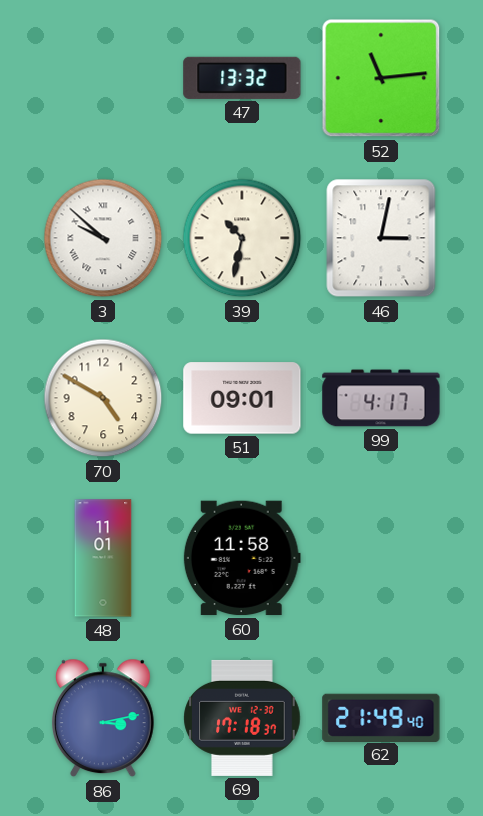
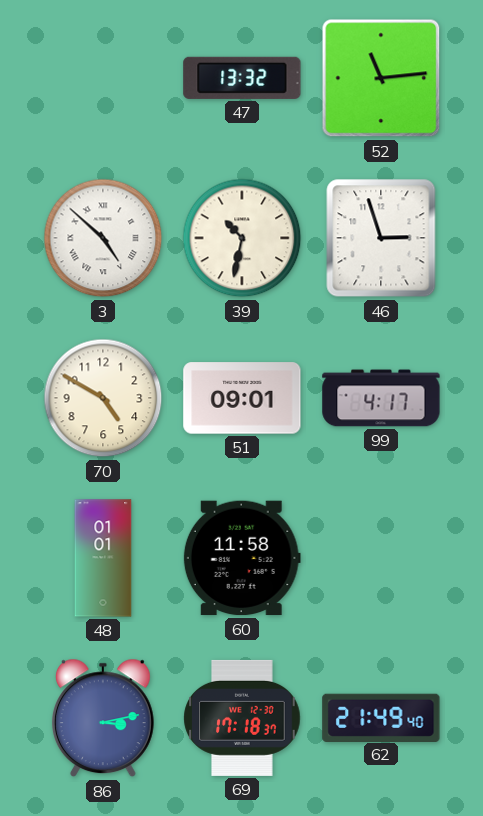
3: 9:52 -> 4:52 (103, 238)
46: 3:02 -> 2:57 (381, 238)
48: 11:01 -> 01:01 (103, 558)
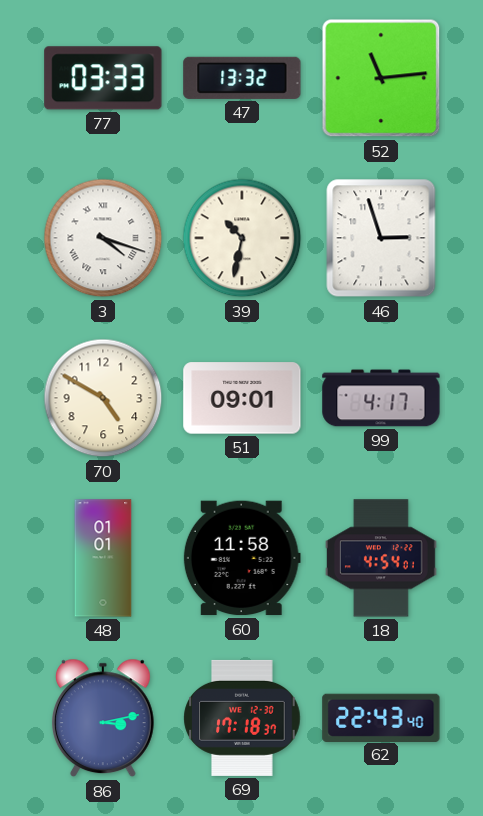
77: none -> 03:33 (103, 78)
3: 4:52 -> 4:18 (103, 238)
18: none -> 4:54 (381, 558)
62: 21:49 -> 22:43 (381, 717)
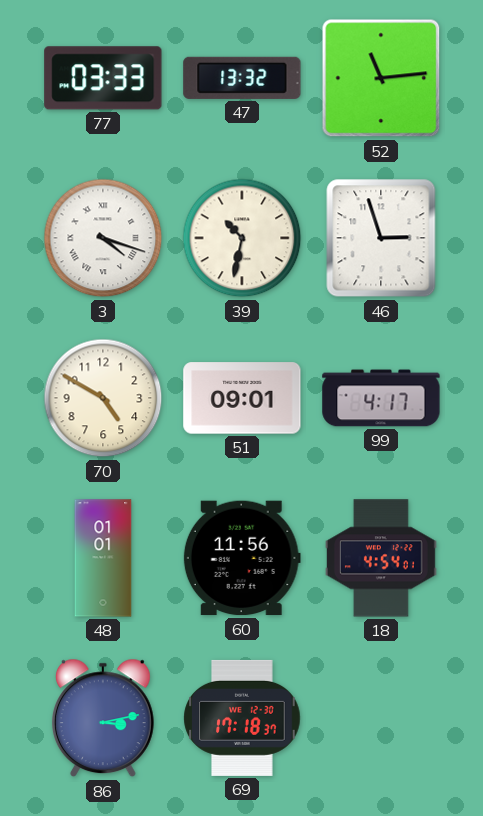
60: 11:58 -> 11:56 (242, 558)
62: 22:43 -> none (381, 717)
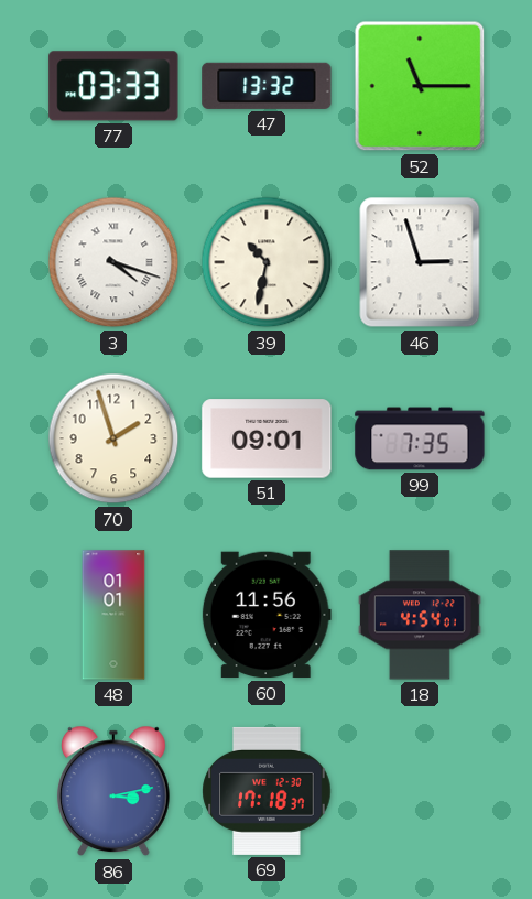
52: 11:14 -> 11:15 (420, 86)
70: 4:50 -> 1:57 (113, 438)
99: 4:17 -> 7:35 (420, 438)
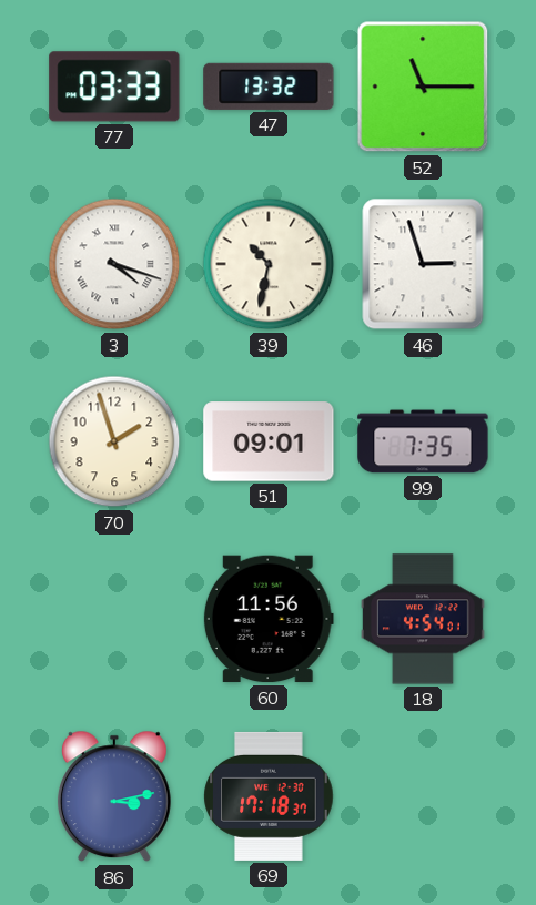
48: 01:01 -> none (113, 615)
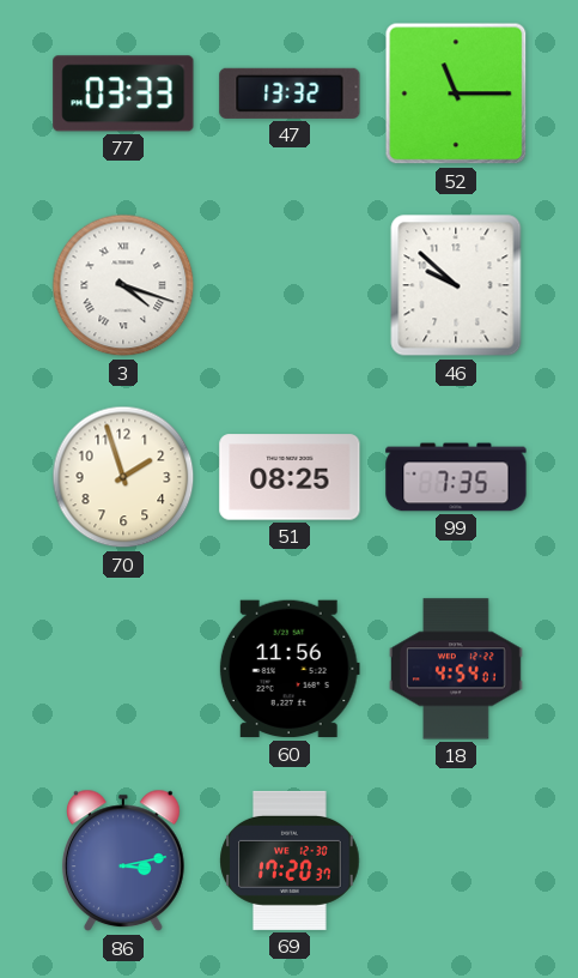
39: 10:32 -> none (269, 264)
46: 2:57 -> 9:52 (456, 285)
51: 09:01 -> 08:25 (290, 477)
69: 17:18 -> 17:20 (290, 861)
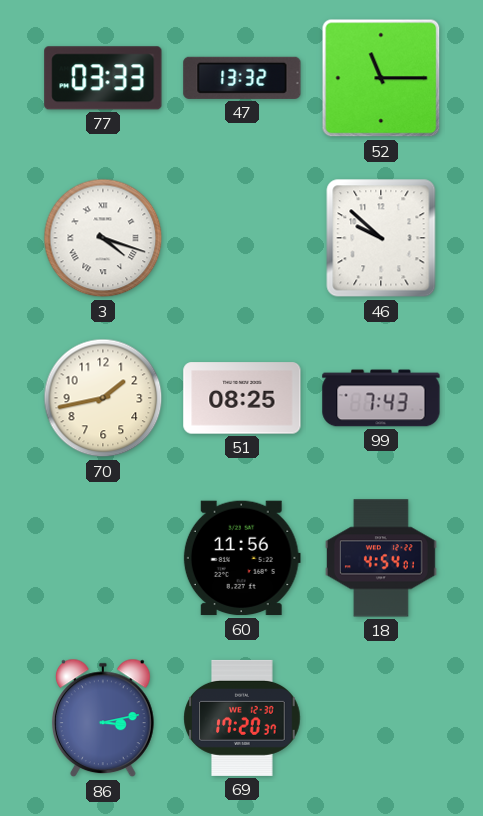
70: 1:57 -> 1:43 (103, 398)
99: 7:35 -> 7:43 (381, 398)
